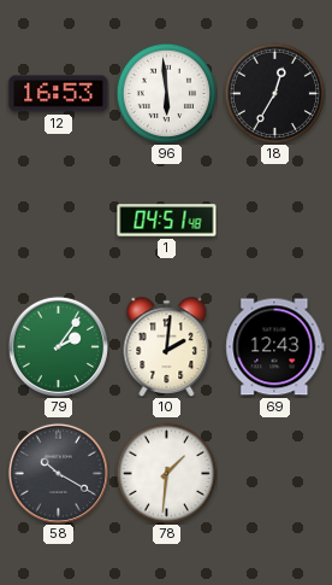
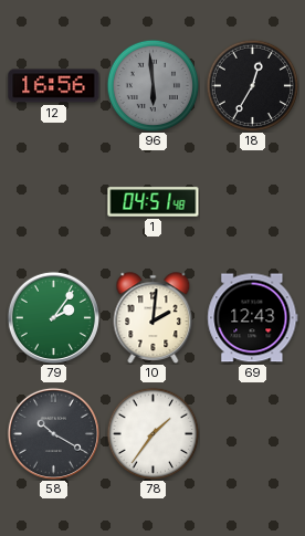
12: 16:53 -> 16:56 (54, 86)
96 dial: white -> grey (152, 85)
78: 1:31 -> 1:36 (152, 433)
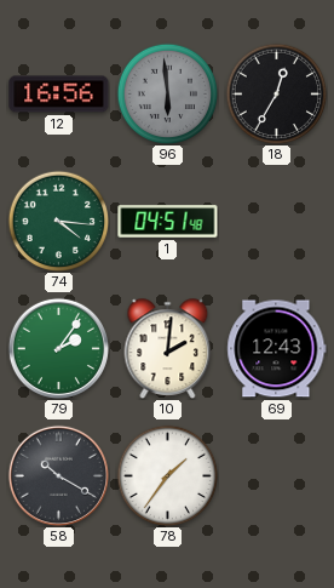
74: none -> 4:16 (58, 221)
